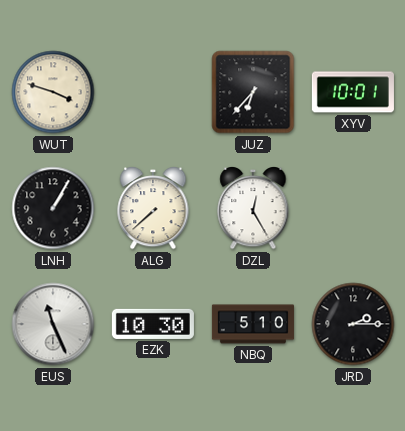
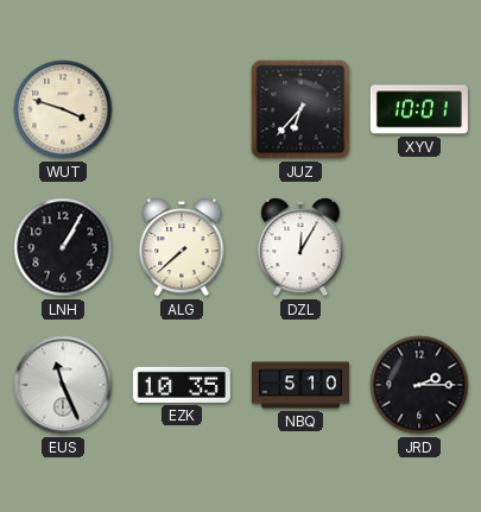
DZL: 12:25 -> 12:05 (300, 247)
EZK: 10:30 -> 10:35 (182, 385)
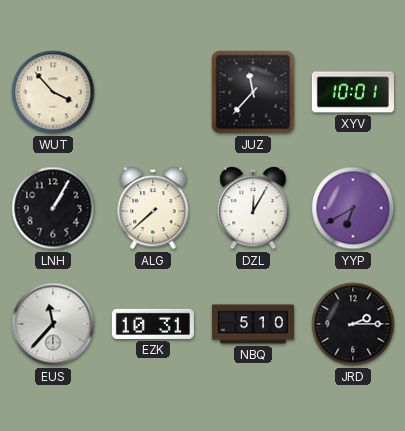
WUT: 3:48 -> 3:53 (53, 92)
JUZ: 6:37 -> 11:37 (253, 92)
YYP: none -> 6:40 (353, 208)
EUS: 11:26 -> 11:37 (53, 324)
EZK: 10:35 -> 10:31 (153, 324)
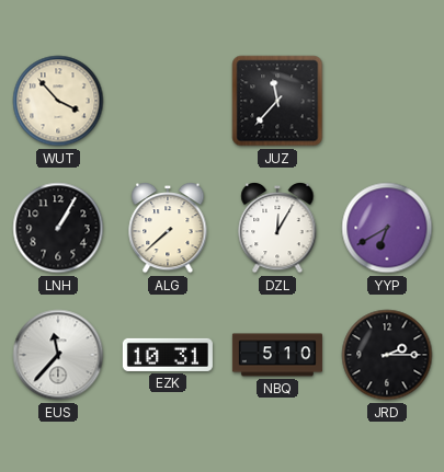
XYV: 10:01 -> none (353, 92)
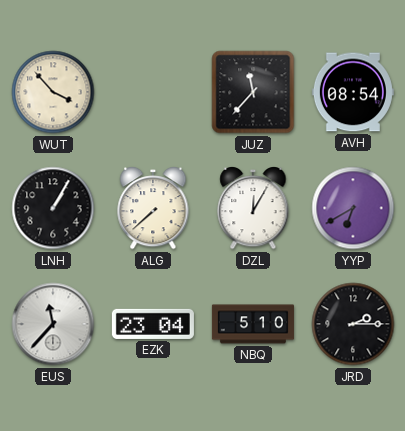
AVH: none -> 08:54 (353, 92)
EZK: 10:31 -> 23:04 (153, 324)
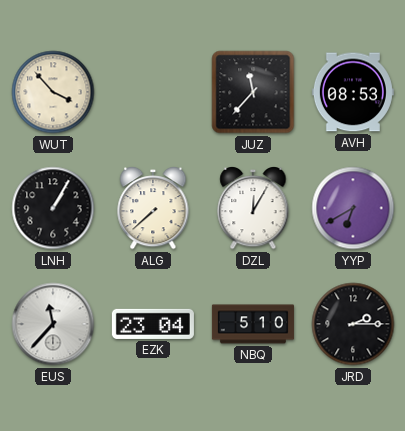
AVH: 08:54 -> 08:53 (353, 92)
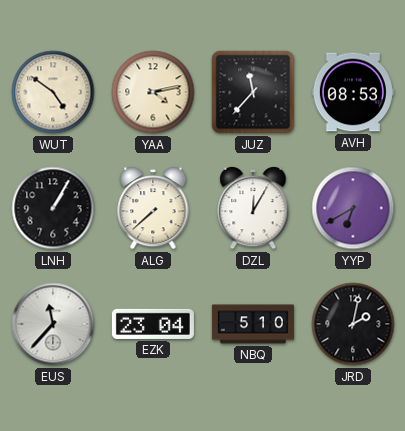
WUT: 3:53 -> 4:51 (53, 92)
YAA: none -> 4:13 (153, 92)
JRD: 2:15 -> 2:02 (353, 324)
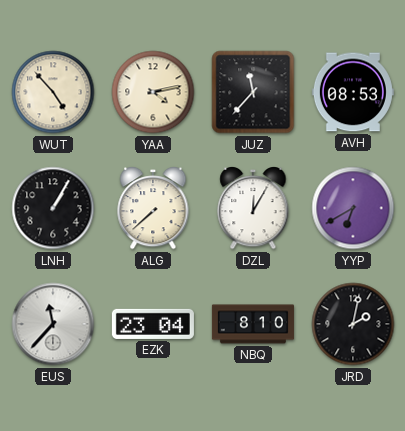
WUT: 4:51 -> 4:53 (53, 92)
NBQ: 5:10 -> 8:10 (253, 324)
